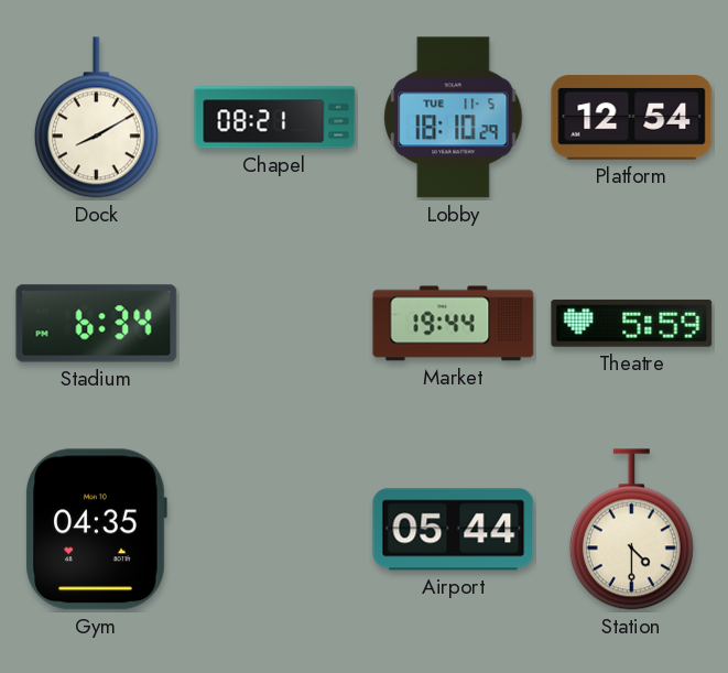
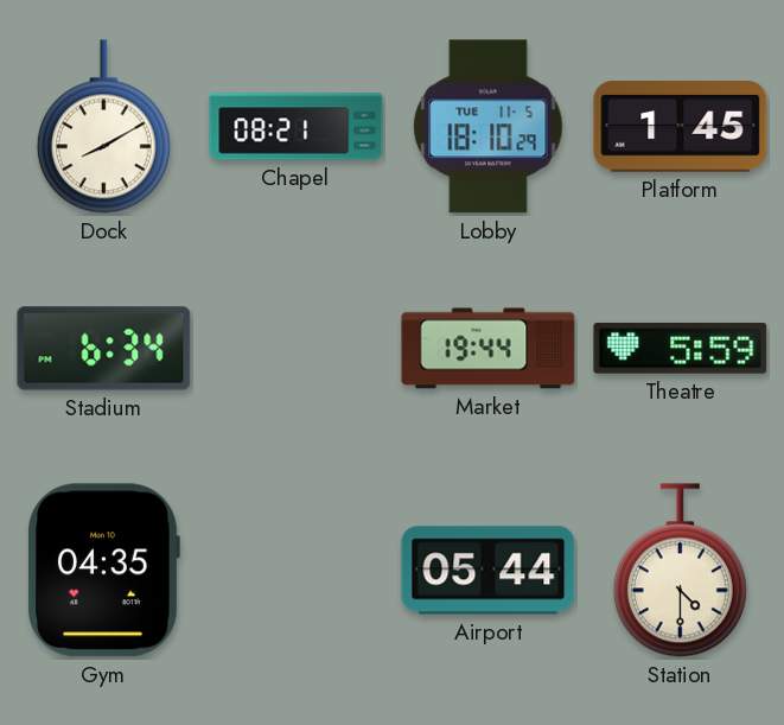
Platform: 12:54 -> 1:45 (681, 127)
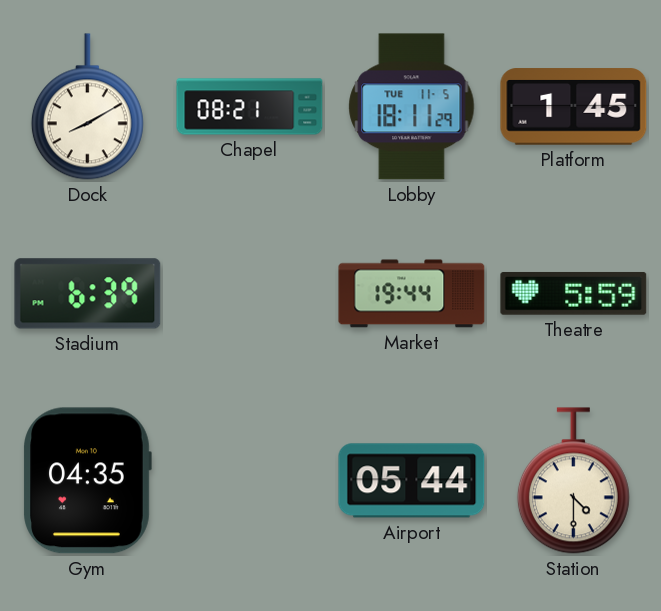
Lobby: 18:10 -> 18:11 (412, 107)
Stadium: 6:34 -> 6:39 (88, 294)
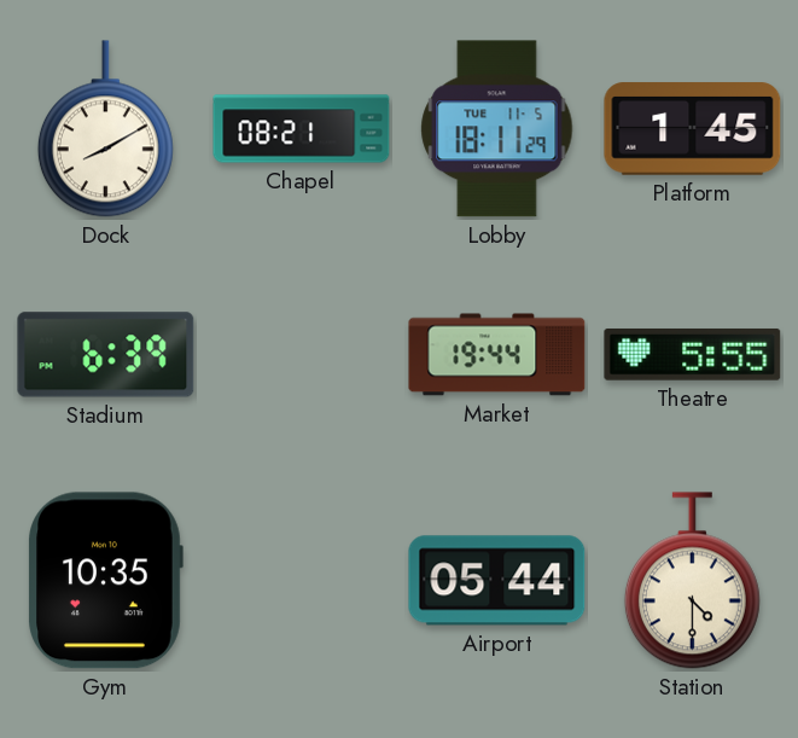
Theatre: 5:59 -> 5:55 (693, 354)
Gym: 04:35 -> 10:35 (105, 581)
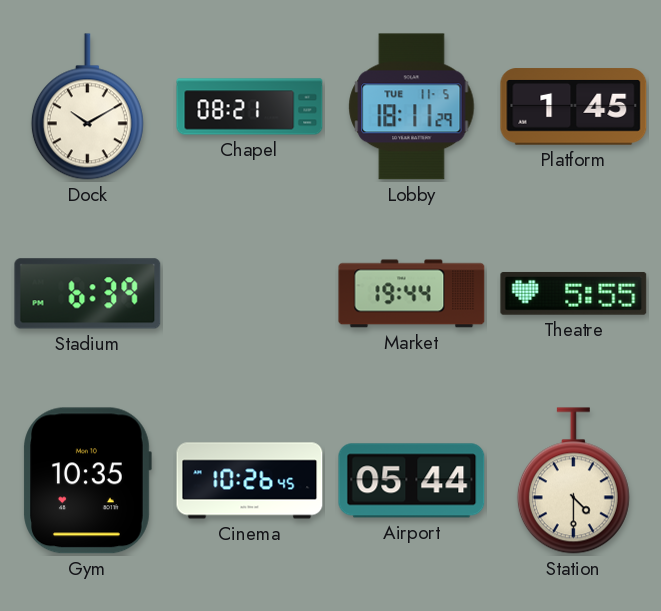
Dock: 8:10 -> 10:10 (87, 107)
Cinema: none -> 10:26 (250, 481)
